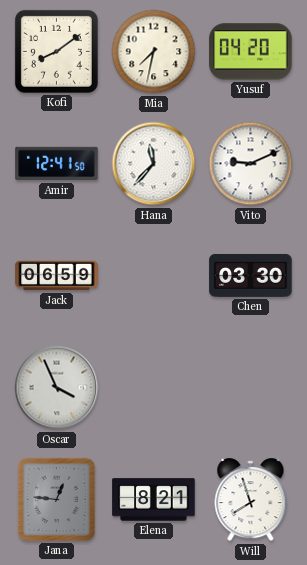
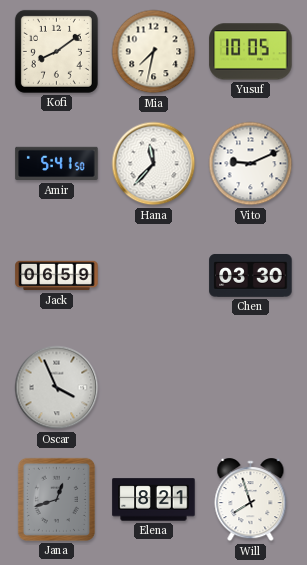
Yusuf: 04:20 -> 10:05 (251, 52)
Amir: 12:41 -> 5:41 (57, 164)
Jana: 12:46 -> 12:42 (56, 499)
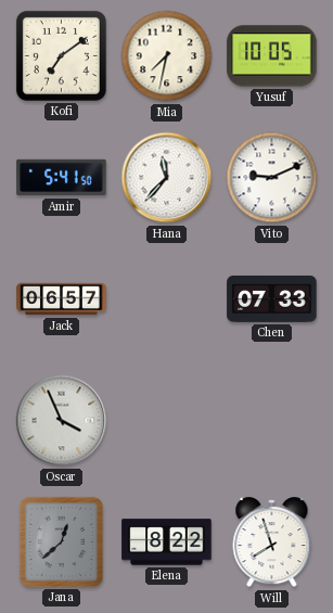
Kofi: 8:09 -> 7:09 (61, 55)
Jack: 06:59 -> 06:57 (62, 299)
Chen: 03:30 -> 07:33 (272, 299)
Jana: 12:42 -> 12:38 (61, 541)
Elena: 8:21 -> 8:22 (167, 542)
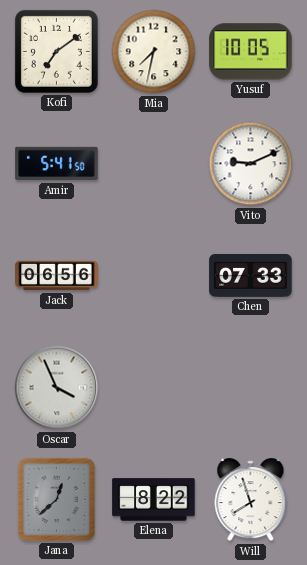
Hana: 11:37 -> none (167, 178)
Jack: 06:57 -> 06:56 (57, 276)
